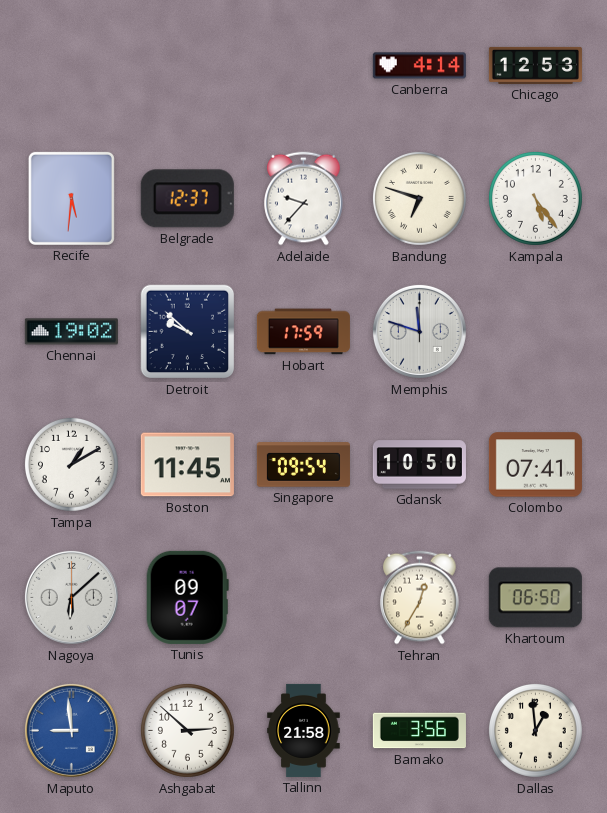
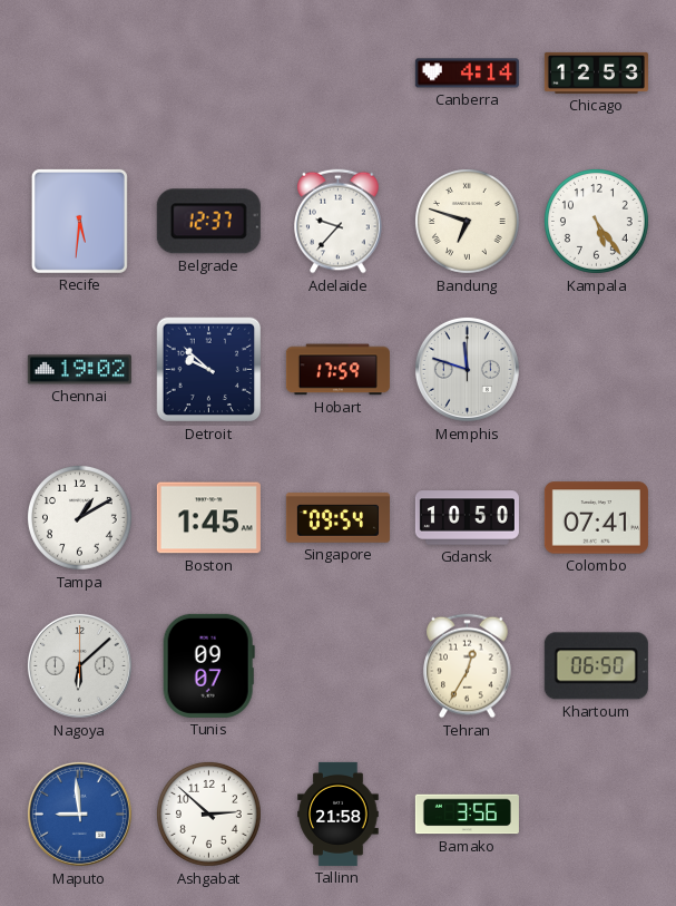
Boston: 11:45 -> 1:45 (208, 518)
Dallas: 12:59 -> none (535, 730)
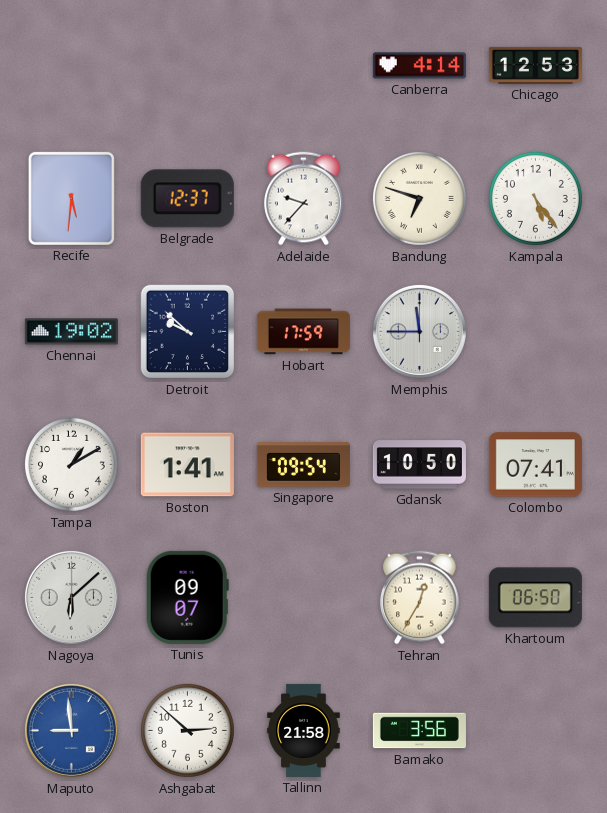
Memphis: 11:48 -> 11:45 (419, 331)
Boston: 1:45 -> 1:41 (187, 465)
